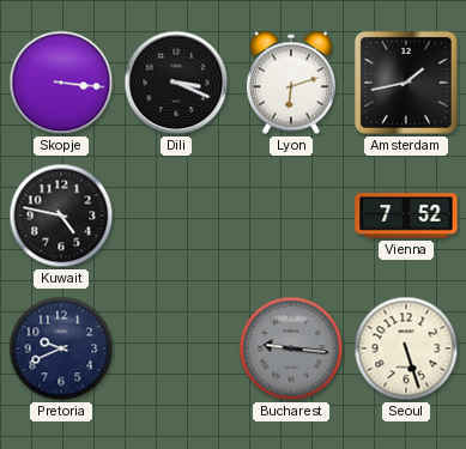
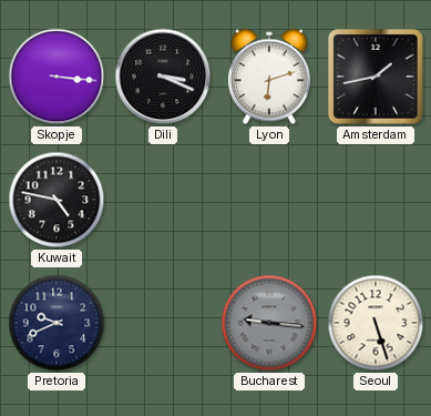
Vienna: 7:52 -> none (406, 216)
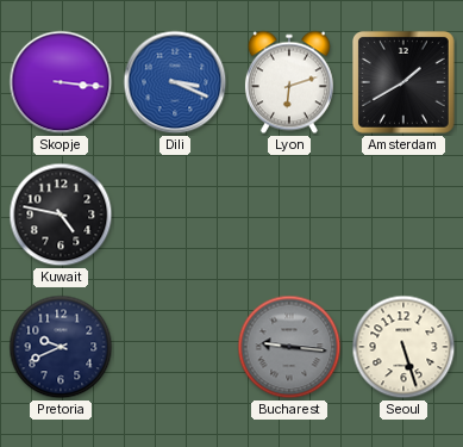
Dili dial: black -> blue (175, 82)
Amsterdam: 1:43 -> 1:40 (405, 83)
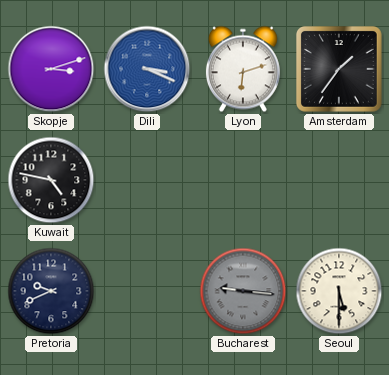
Skopje: 3:16 -> 3:12 (51, 69)
Amsterdam: 1:40 -> 1:36 (340, 70)
Seoul: 5:27 -> 5:30 (339, 291)
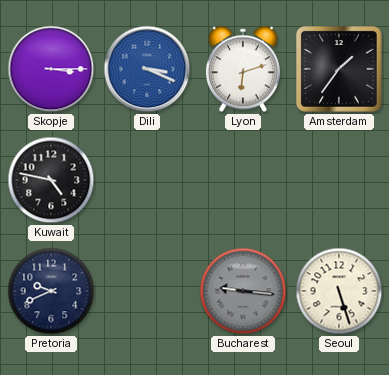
Skopje: 3:12 -> 3:15 (51, 69)
Seoul: 5:30 -> 5:27 (339, 291)
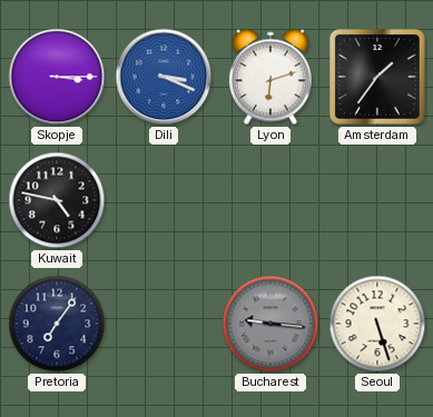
Pretoria: 9:41 -> 7:06 (57, 324)
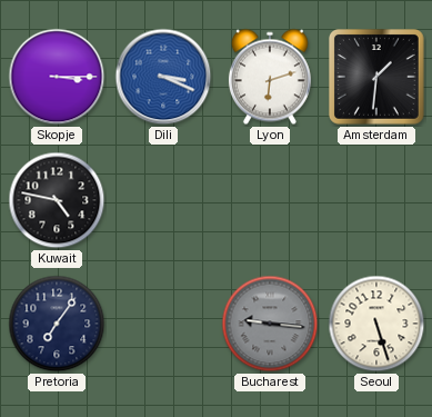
Amsterdam: 1:36 -> 1:31 (378, 78)
